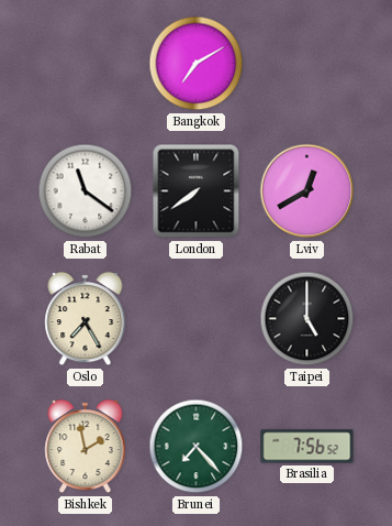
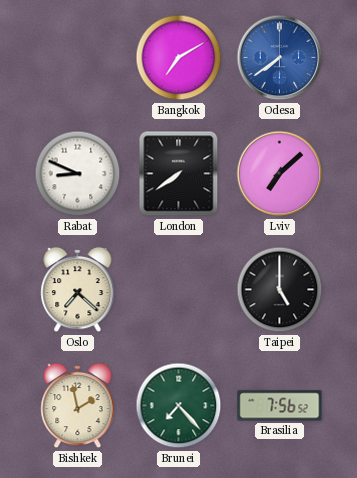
Odesa: none -> 7:39 (280, 58)
Rabat: 11:21 -> 8:49 (78, 174)
Lviv: 12:40 -> 7:08 (280, 174)
Oslo: 7:25 -> 7:22 (78, 290)
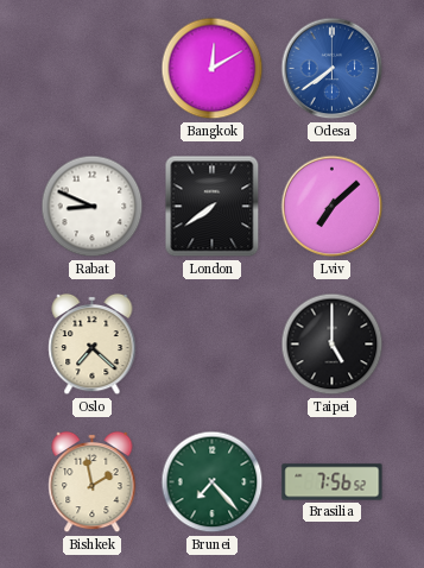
Bangkok: 7:10 -> 12:10 (213, 69)
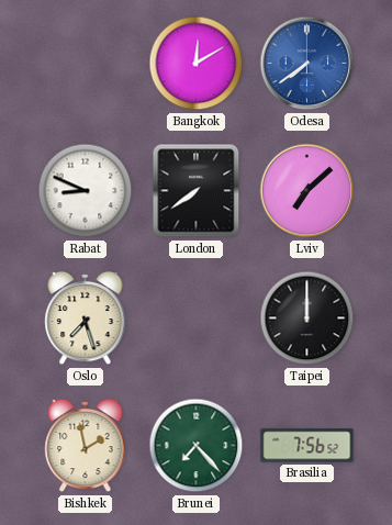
Oslo: 7:22 -> 7:27 (86, 319)
Taipei: 5:00 -> 12:00 (307, 319)
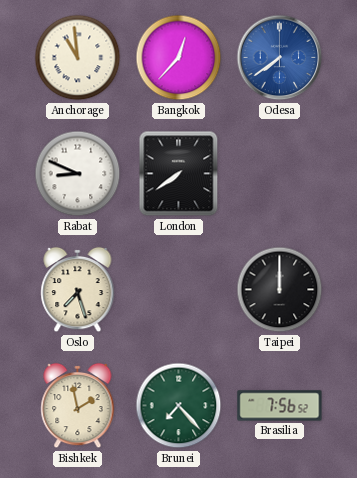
Anchorage: none -> 10:59 (78, 58)
Bangkok: 12:10 -> 12:37 (179, 58)
Lviv: 7:08 -> none (307, 191)
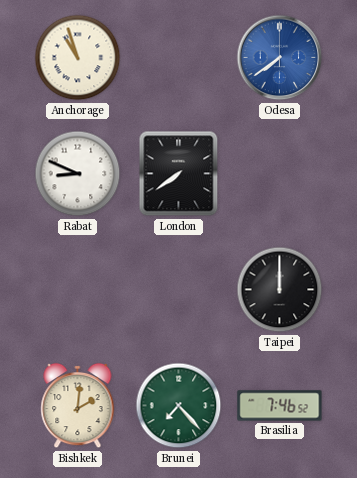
Anchorage: 10:59 -> 10:57 (78, 58)
Bangkok: 12:37 -> none (179, 58)
Oslo: 7:27 -> none (78, 290)
Bishkek: 1:58 -> 2:01 (78, 406)
Brasilia: 7:56 -> 7:46 (280, 406)
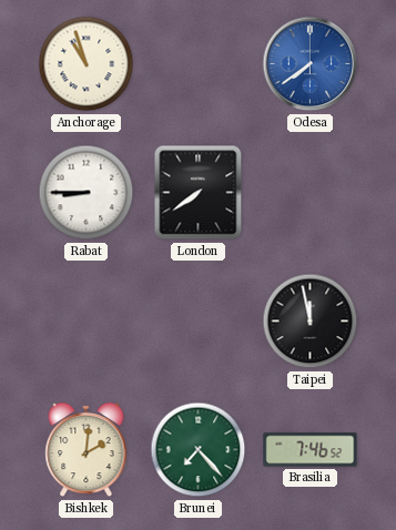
Rabat: 8:49 -> 8:45 (87, 193)
Taipei: 12:00 -> 11:58 (311, 322)
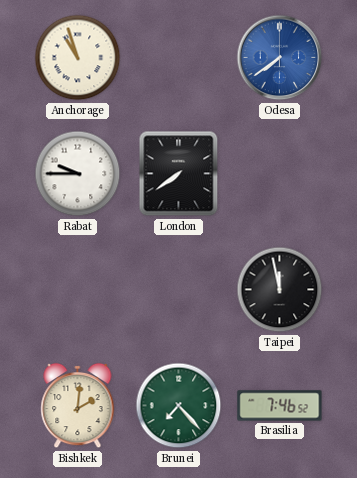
Rabat: 8:45 -> 9:45 (78, 174)
